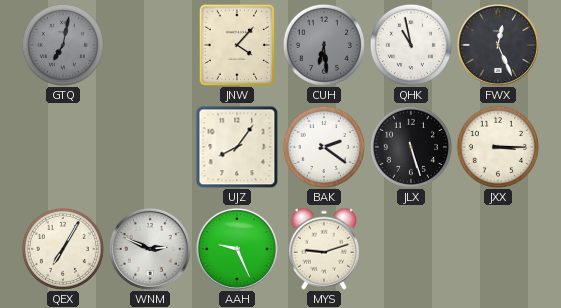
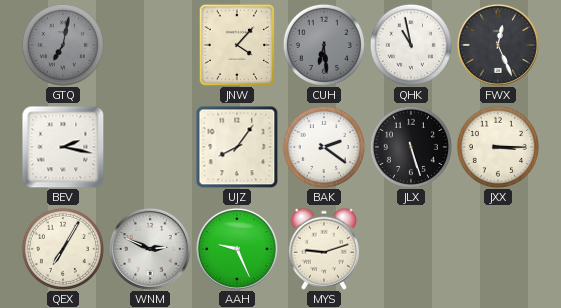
BEV: none -> 2:17 (63, 147)
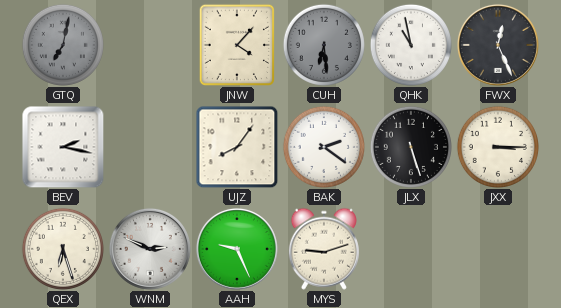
QEX: 7:05 -> 6:27 (63, 249)
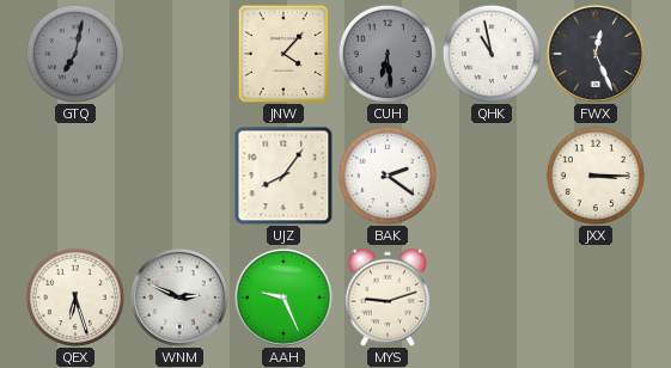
BEV: 2:17 -> none (63, 147)
JLX: 5:27 -> none (411, 147)
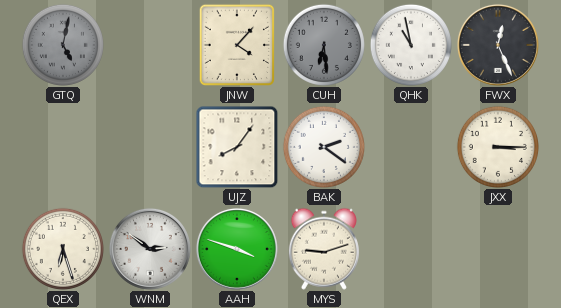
GTQ: 7:02 -> 5:02 (63, 45)
WNM: 2:49 -> 2:51 (150, 249)
AAH: 9:26 -> 3:48 (237, 249)
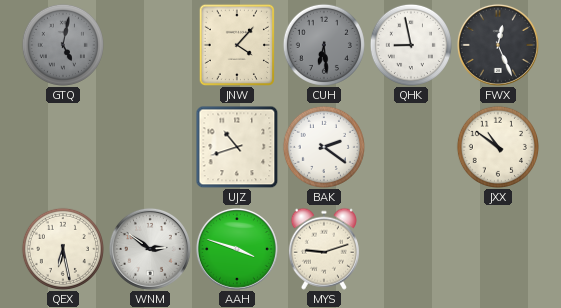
QHK: 10:58 -> 8:58 (411, 45)
UJZ: 8:06 -> 10:42 (237, 147)
JXX: 3:15 -> 10:51 (498, 147)
QEX: 6:27 -> 6:28 (63, 249)
